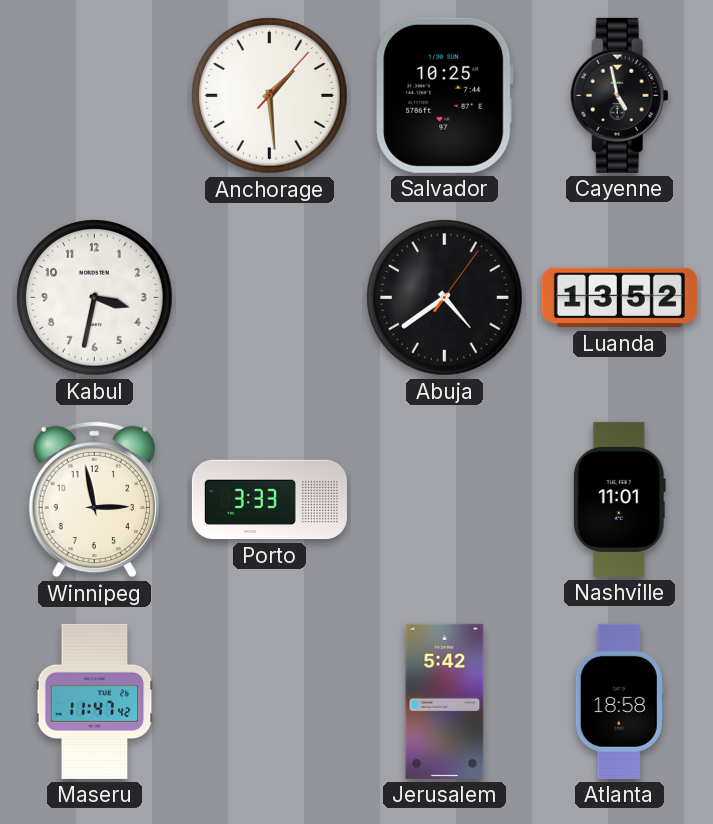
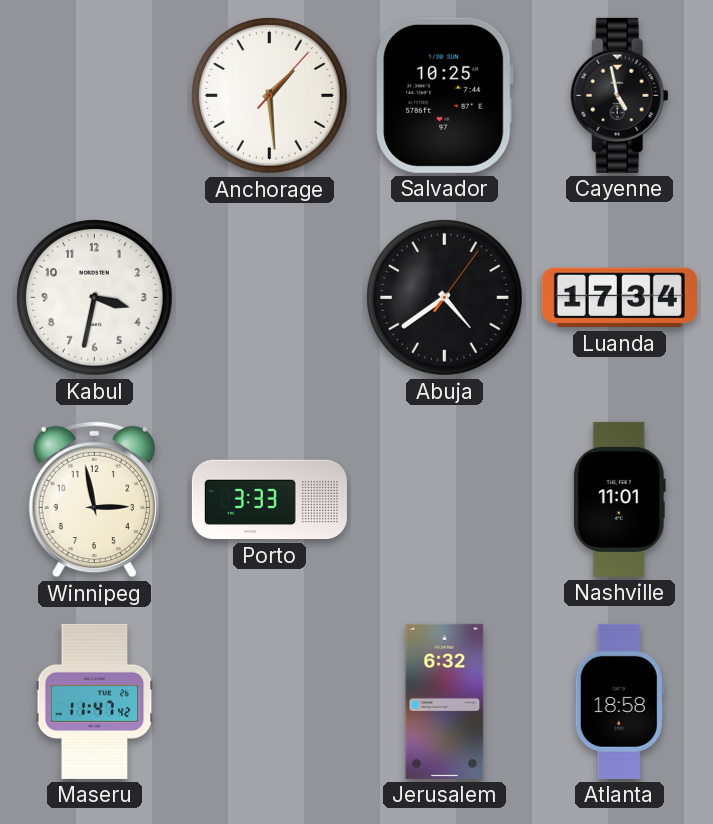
Luanda: 13:52 -> 17:34 (619, 298)
Jerusalem: 5:42 -> 6:32 (445, 701)
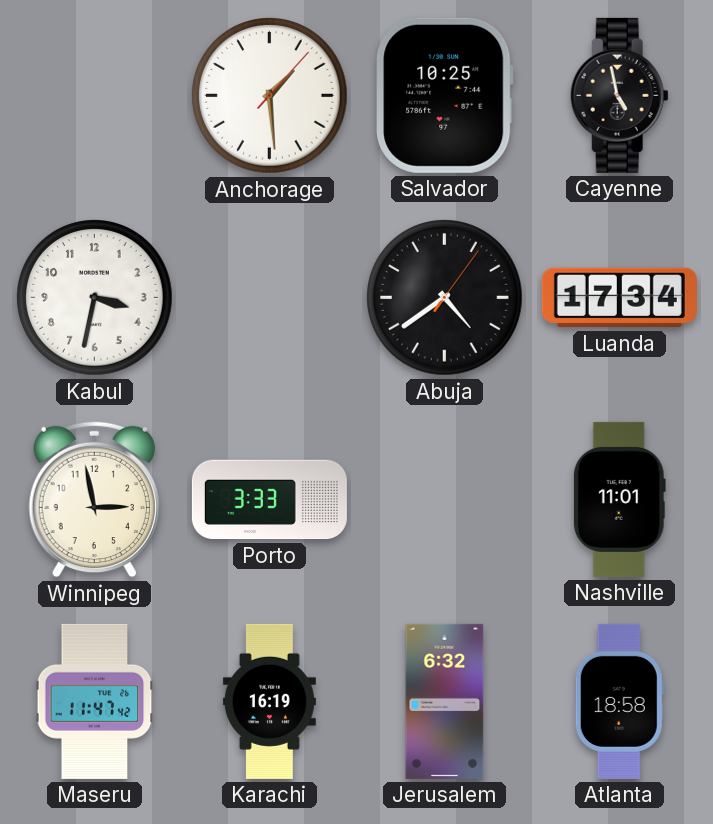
Karachi: none -> 16:19 (269, 701)
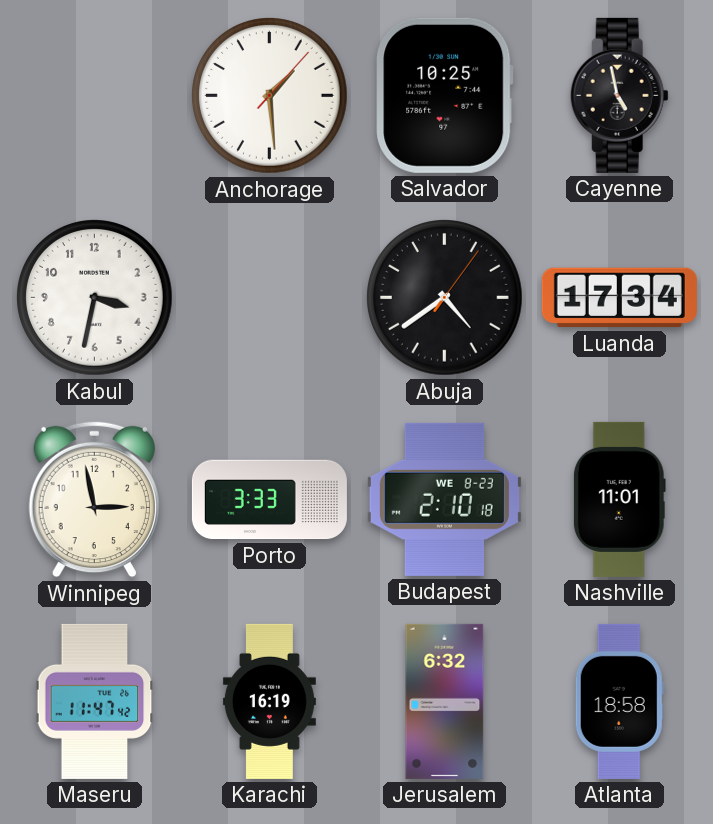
Budapest: none -> 2:10 (444, 499)
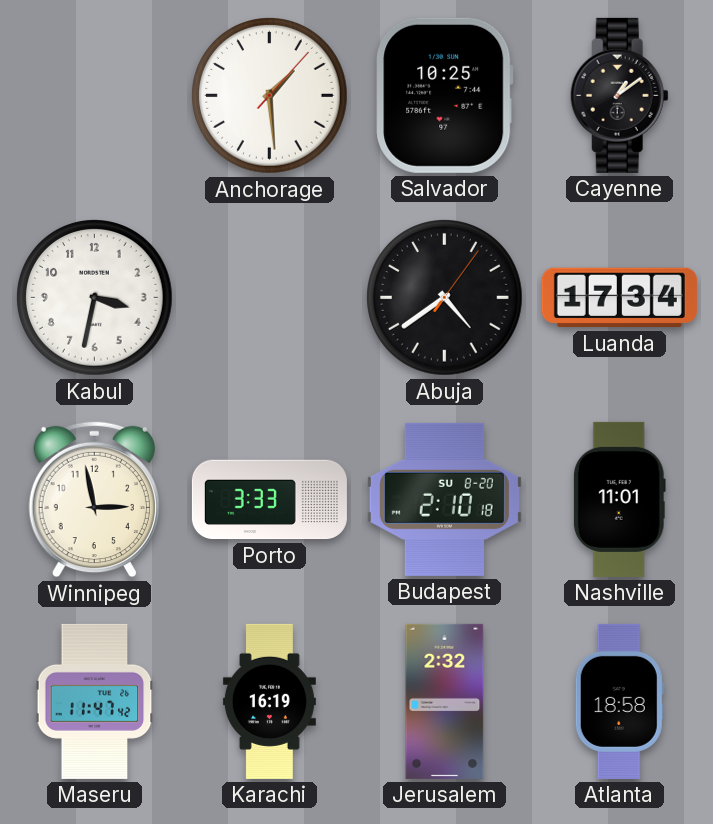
Cayenne: 4:58 -> 1:09 (619, 95)
Budapest date: WE 8-23 -> SU 8-20 (444, 499)
Jerusalem: 6:32 -> 2:32 (445, 701)
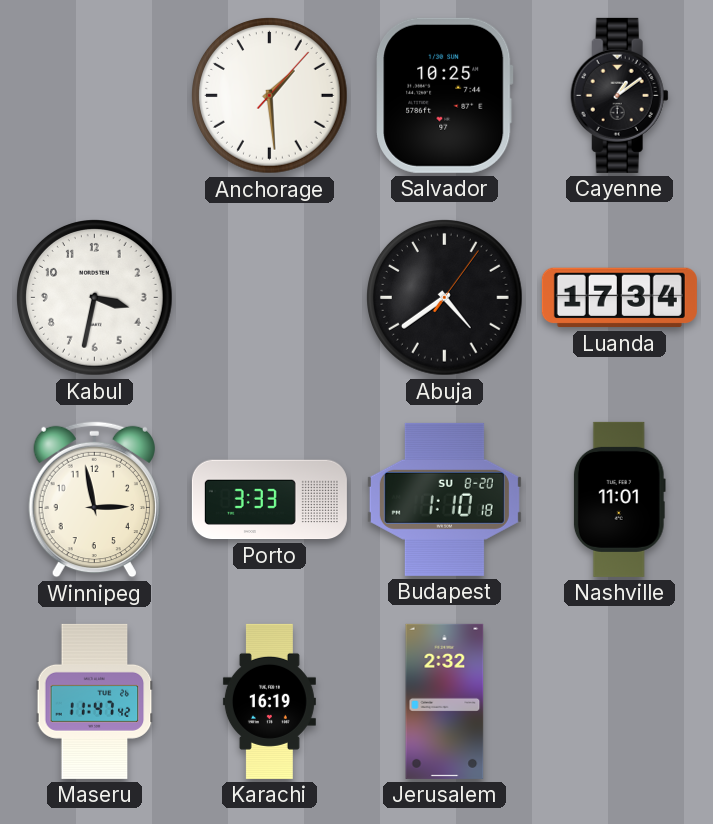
Budapest: 2:10 -> 1:10 (444, 499)
Atlanta: 18:58 -> none (619, 701)
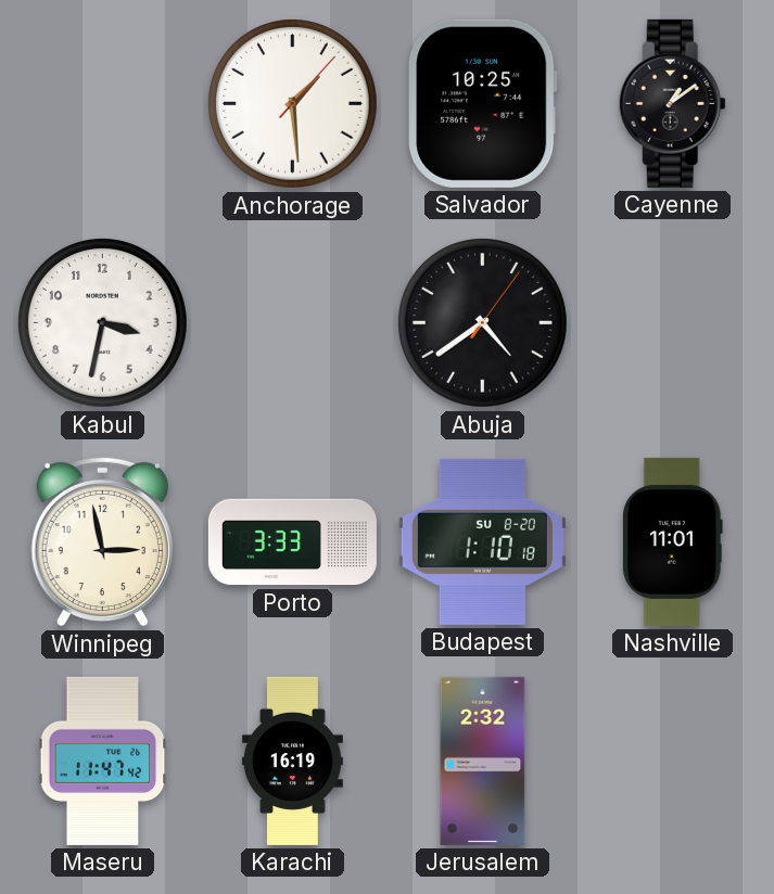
Luanda: 17:34 -> none (619, 298)
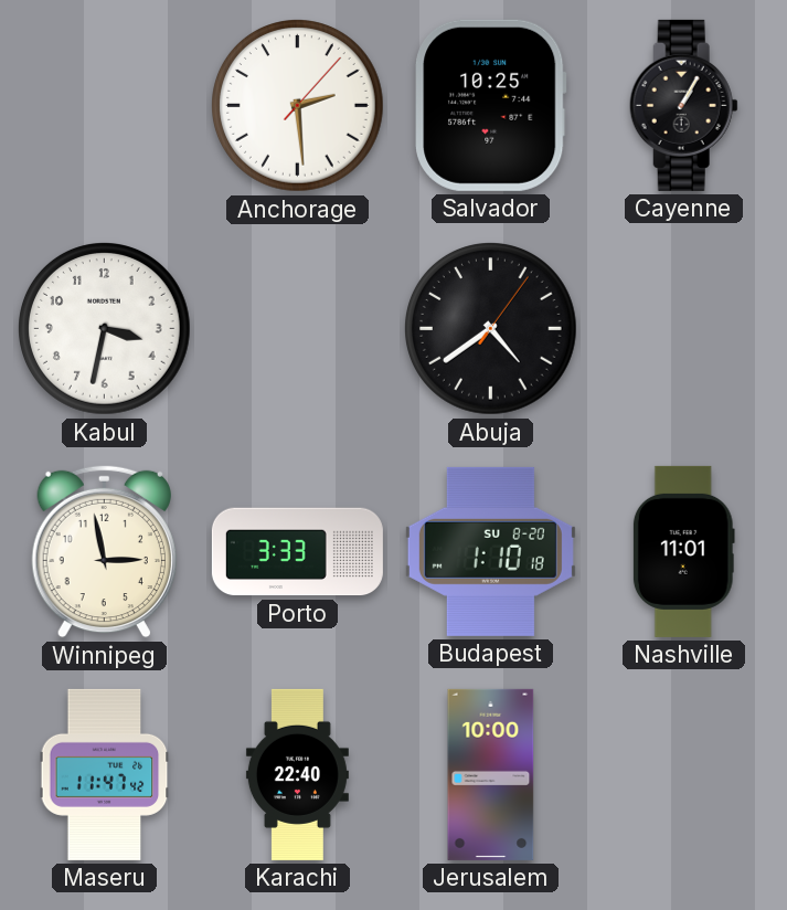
Anchorage: 1:29 -> 2:29 (298, 106)
Cayenne: 1:09 -> 1:05 (683, 105)
Karachi: 16:19 -> 22:40 (297, 774)
Jerusalem: 2:32 -> 10:00 (491, 774)
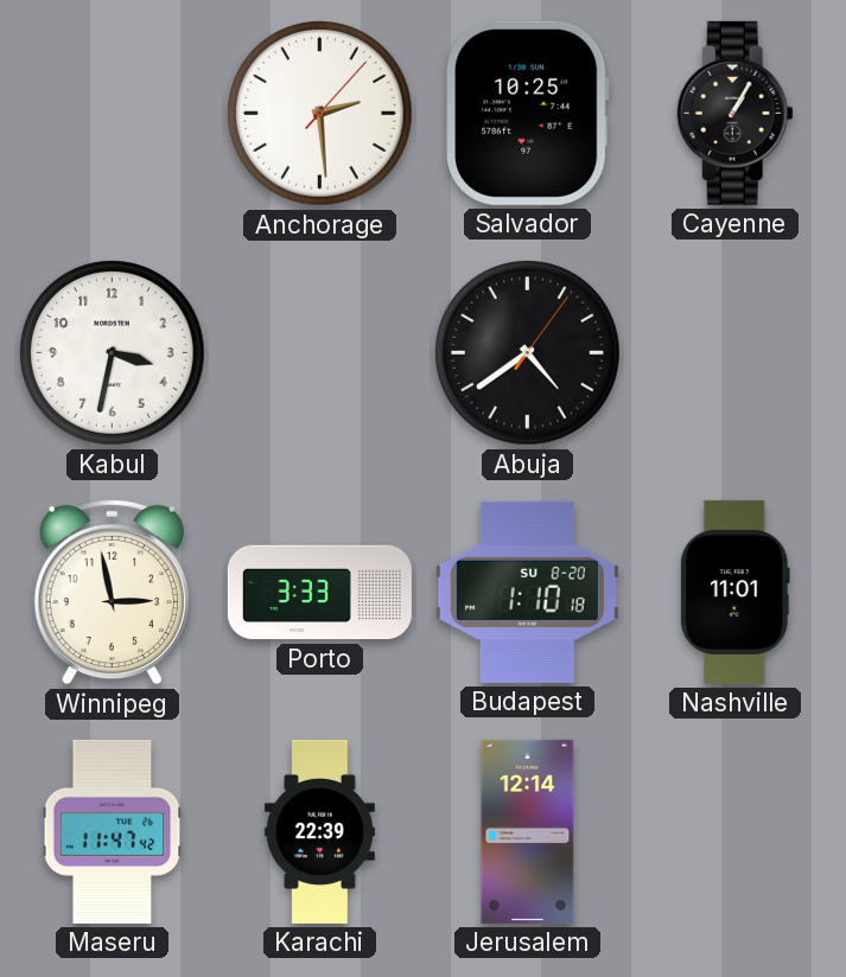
Karachi: 22:40 -> 22:39 (319, 831)
Jerusalem: 10:00 -> 12:14 (528, 831)
